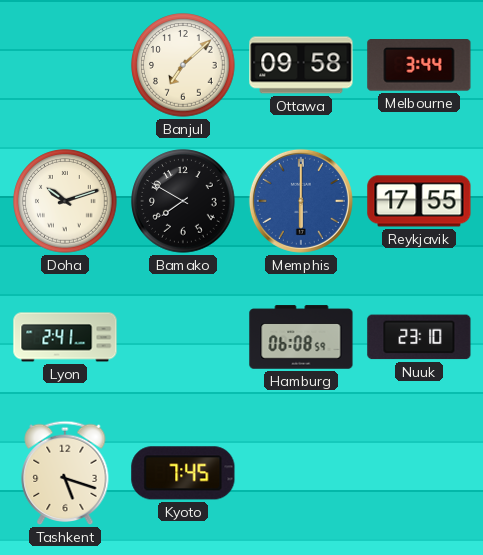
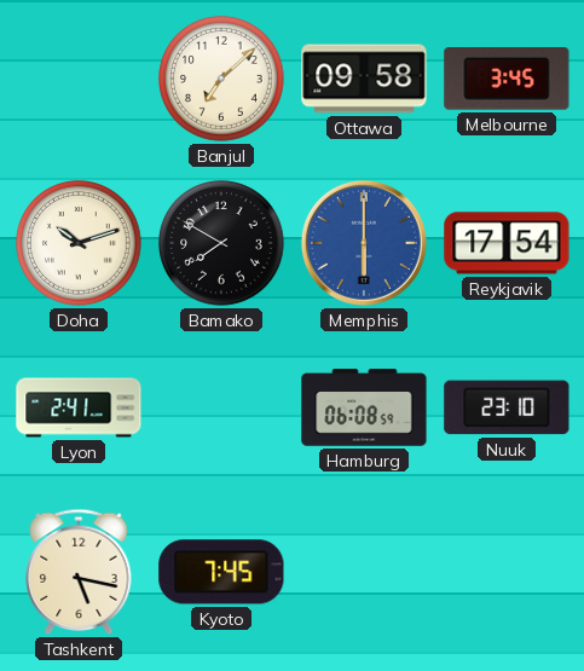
Melbourne: 3:44 -> 3:45 (507, 79)
Reykjavik: 17:55 -> 17:54 (507, 243)
Tashkent: 5:18 -> 5:17 (79, 572)
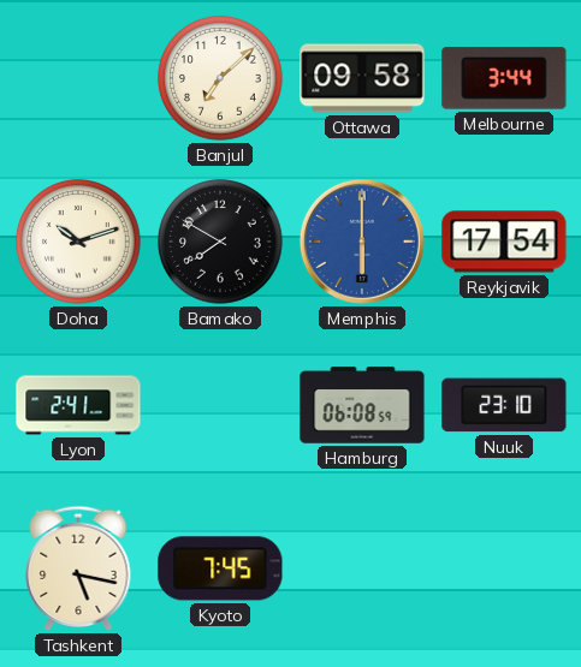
Melbourne: 3:45 -> 3:44 (504, 78)
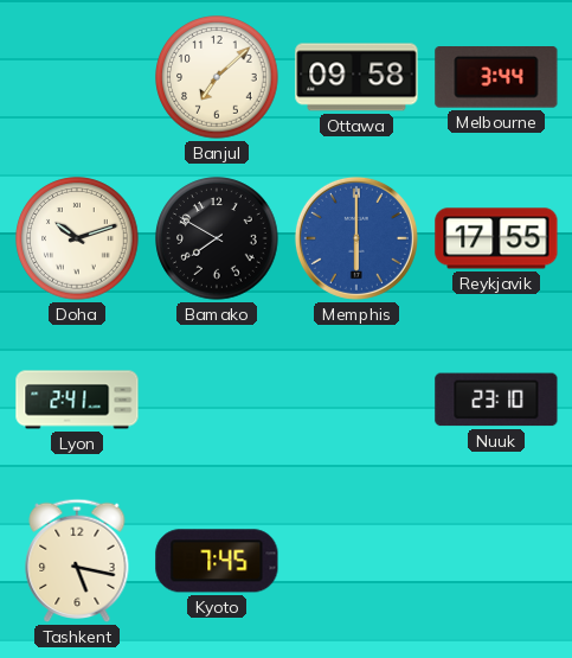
Reykjavik: 17:54 -> 17:55 (496, 238)
Hamburg: 06:08 -> none (362, 405)
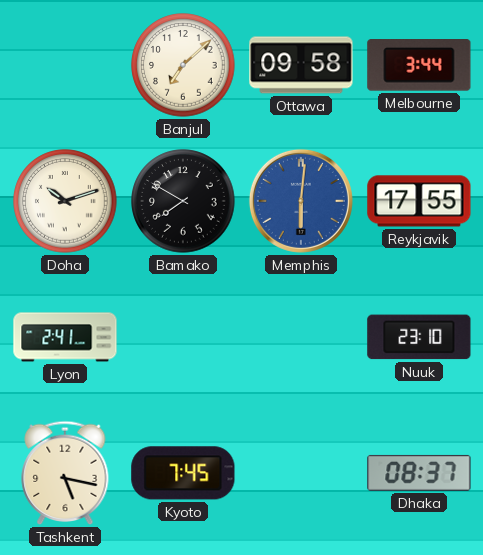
Memphis: 6:00 -> 6:01 (301, 201)
Dhaka: none -> 08:37 (419, 473)
